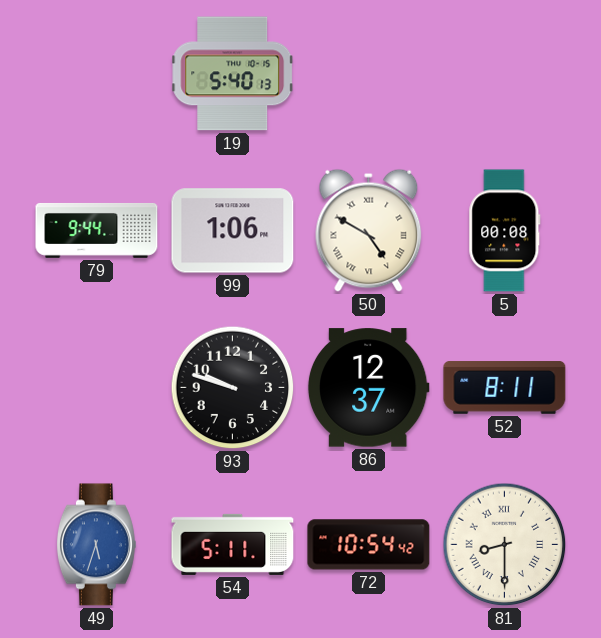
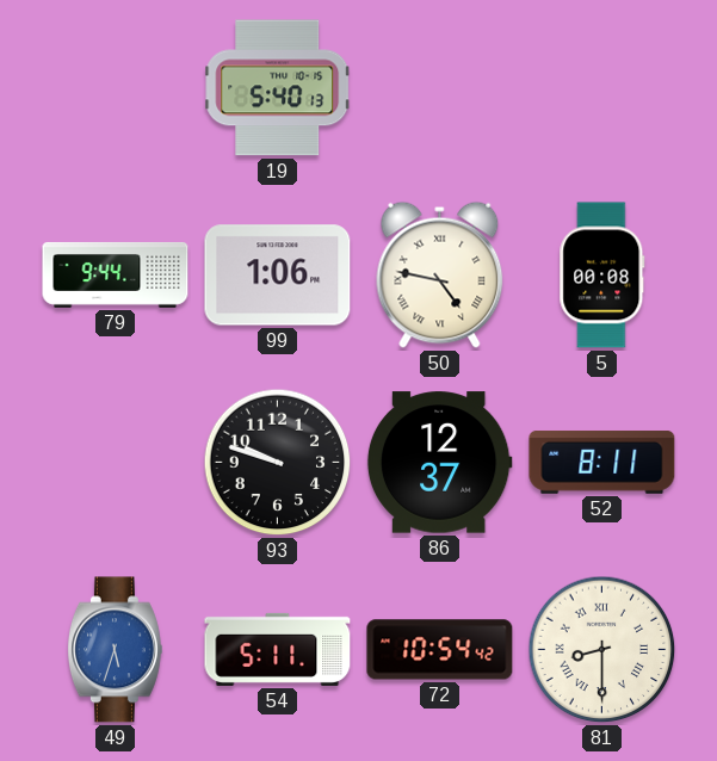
50: 4:50 -> 4:47 (440, 274)
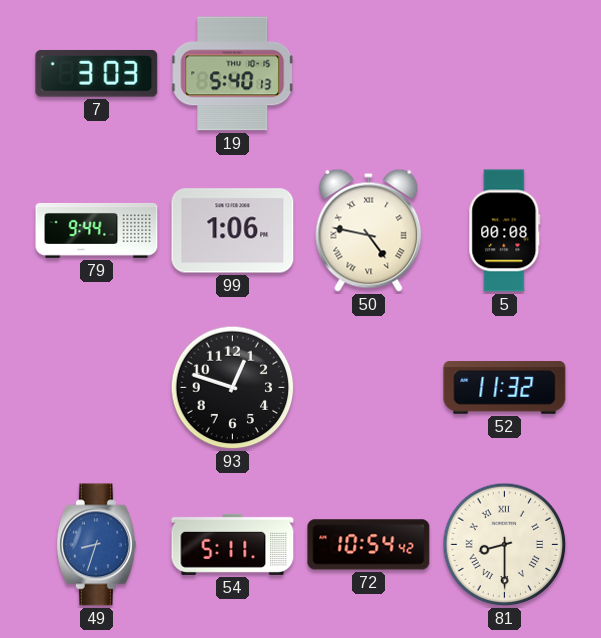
7: none -> 3:03 (97, 74)
93: 9:48 -> 12:48 (233, 388)
86: 12:37 -> none (439, 463)
52: 8:11 -> 11:32 (505, 388)
49: 5:33 -> 8:33 (96, 545)
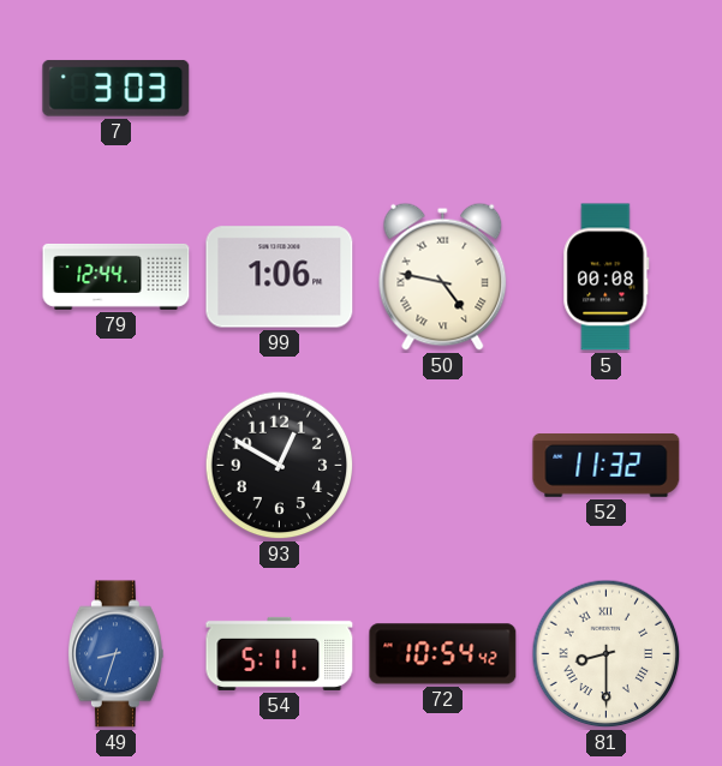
19: 5:40 -> none (233, 74)
79: 9:44 -> 12:44 (117, 277)
93: 12:48 -> 12:50 (280, 466)
